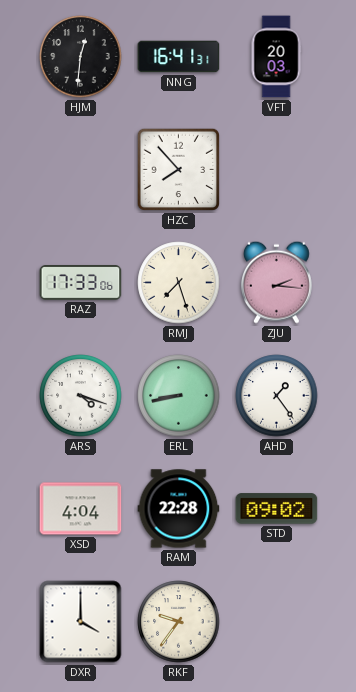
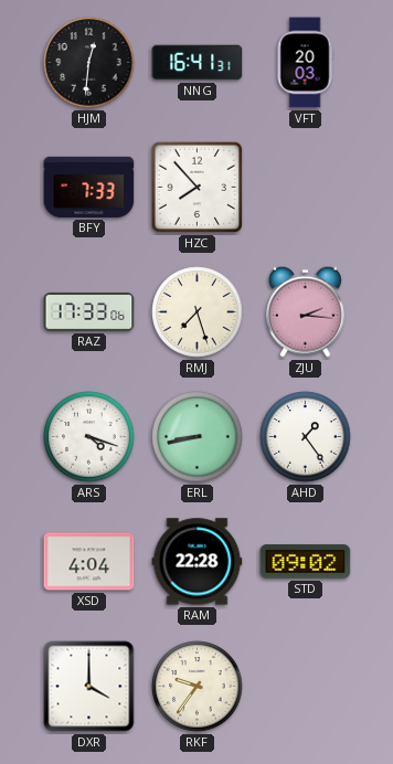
BFY: none -> 7:33 (89, 187)
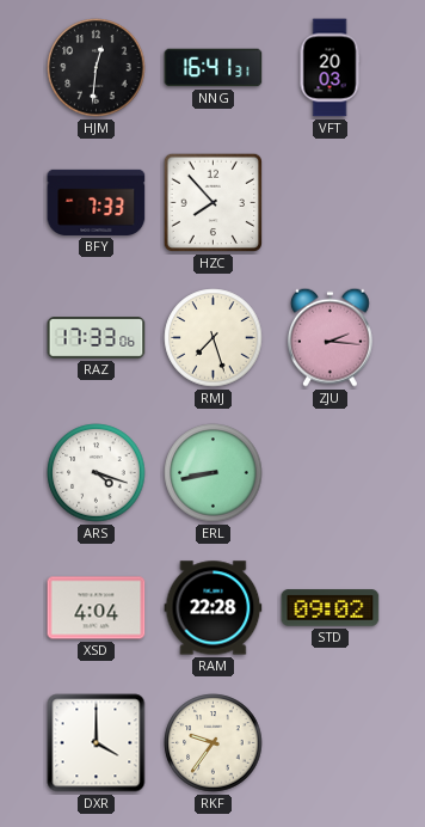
AHD: 1:24 -> none (306, 437)
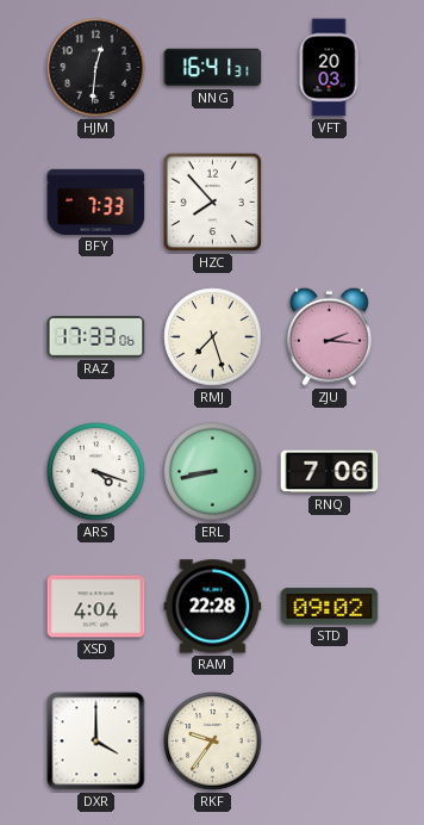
RNQ: none -> 7:06 (330, 472)
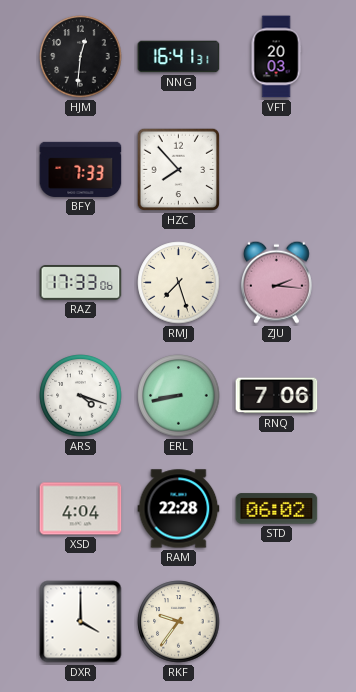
STD: 09:02 -> 06:02 (277, 509)
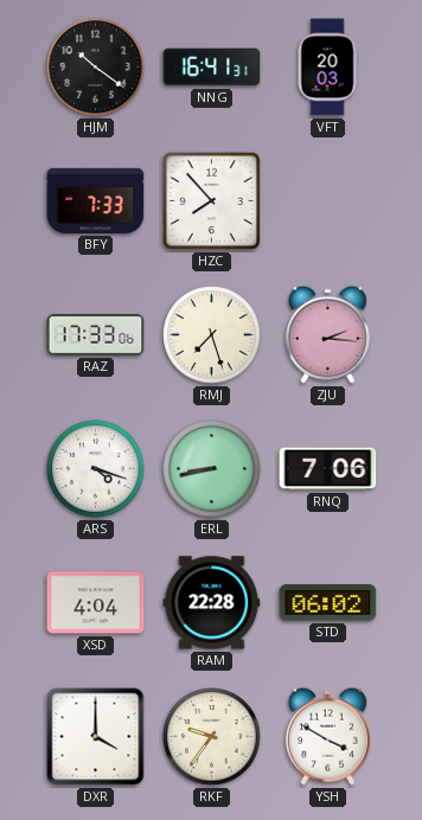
HJM: 12:31 -> 10:21 (96, 68)
YSH: none -> 3:50 (327, 736)
